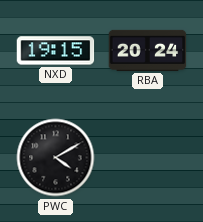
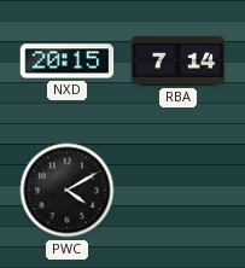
NXD: 19:15 -> 20:15 (68, 62)
RBA: 20:24 -> 7:14 (179, 60)
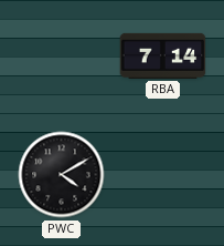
NXD: 20:15 -> none (68, 62)
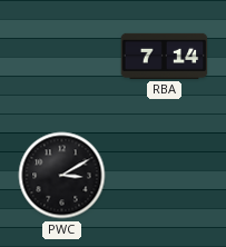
PWC: 4:10 -> 3:10 (62, 176)
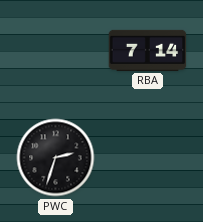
PWC: 3:10 -> 2:33 (56, 158)
